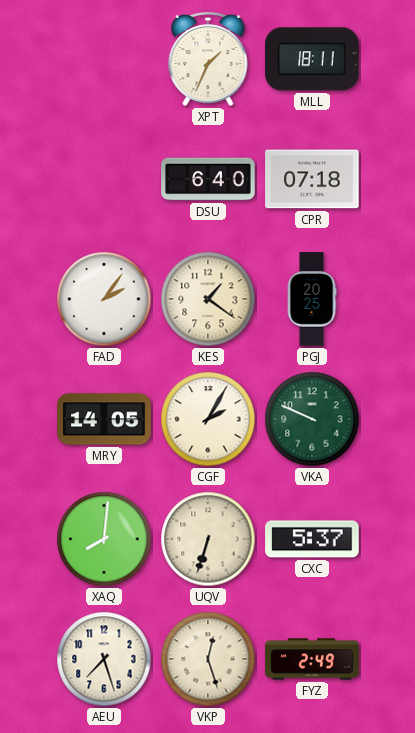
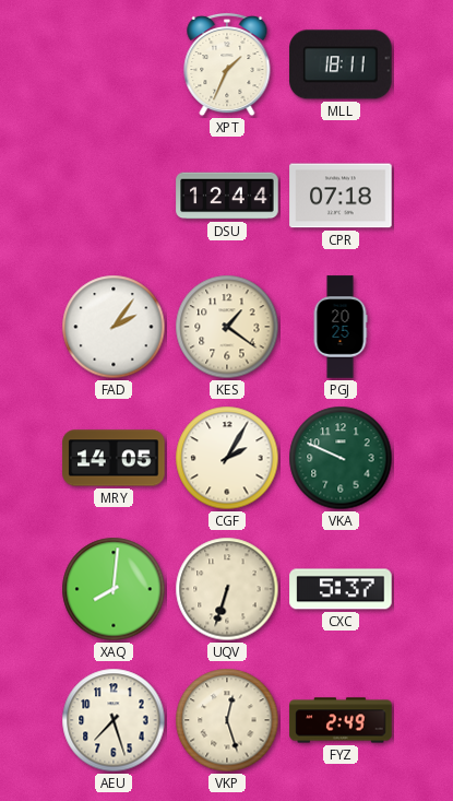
DSU: 6:40 -> 12:44 (227, 196)
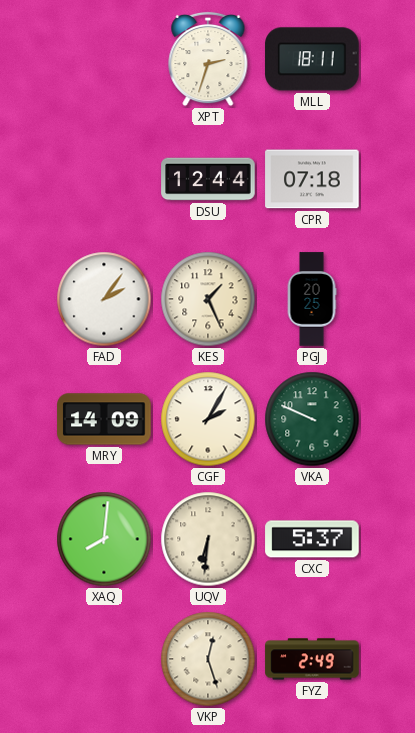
XPT: 1:34 -> 2:33 (208, 59)
KES: 1:21 -> 1:26 (208, 299)
MRY: 14:05 -> 14:09 (104, 419)
UQV: 6:33 -> 6:31 (208, 539)
AEU: 7:27 -> none (114, 720)
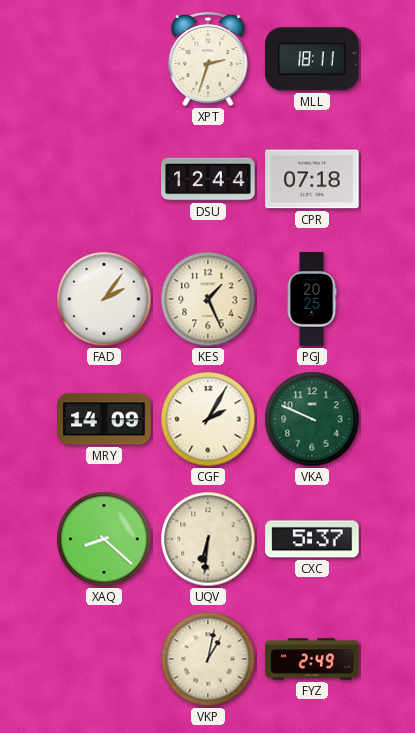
XAQ: 8:01 -> 8:22 (104, 539)
VKP: 12:27 -> 1:02 (208, 659)
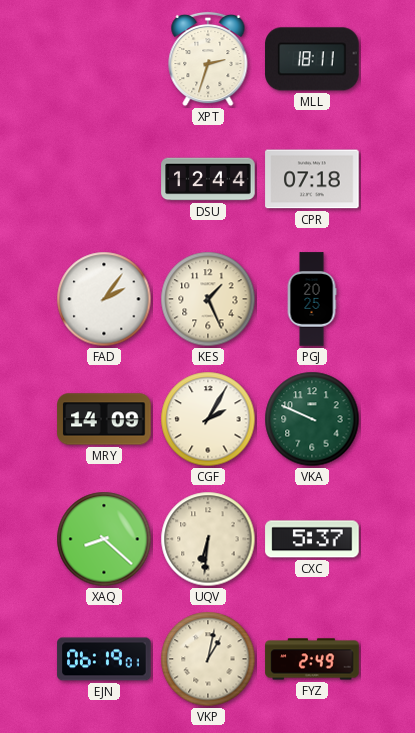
EJN: none -> 06:19 (104, 659)
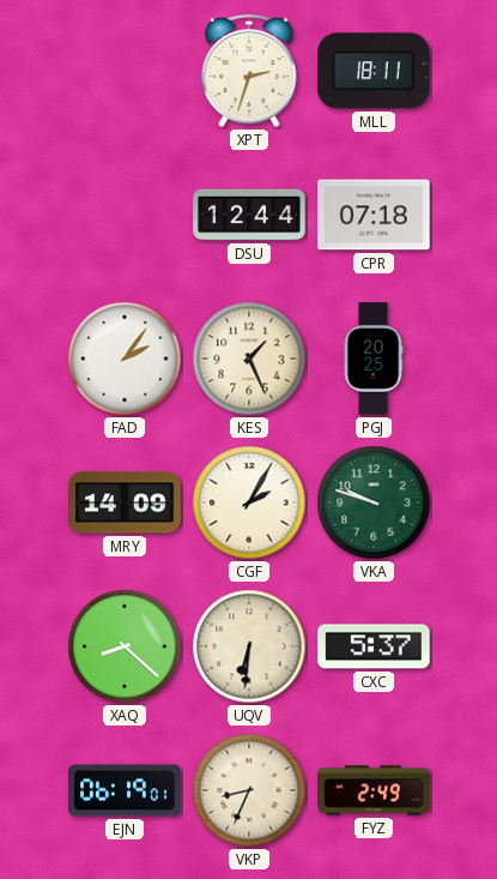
VKA: 9:49 -> 9:48 (374, 502)
VKP: 1:02 -> 8:34 (249, 790)
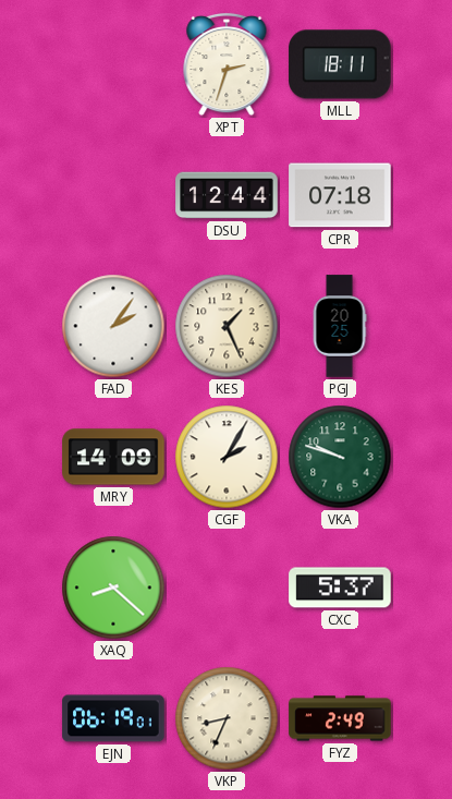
UQV: 6:31 -> none (249, 646)
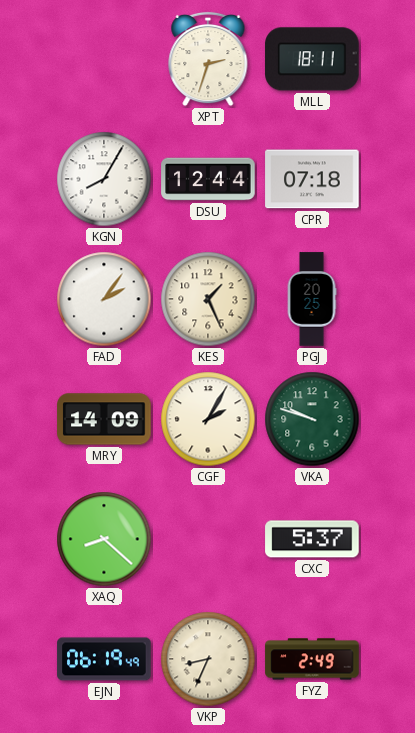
KGN: none -> 8:05 (104, 179)
EJN: 06:19:01 -> 06:19:49 (104, 659)
